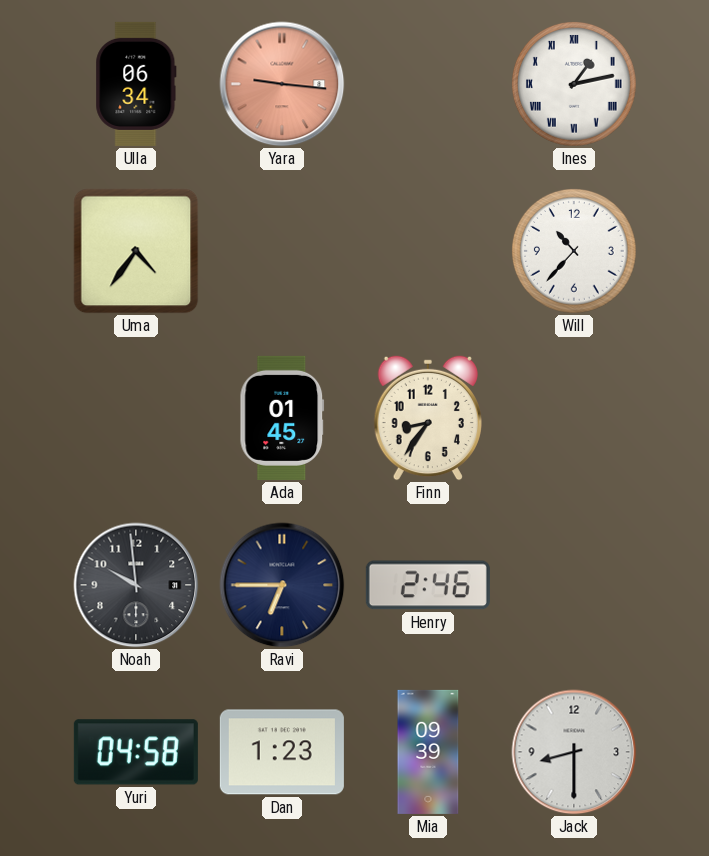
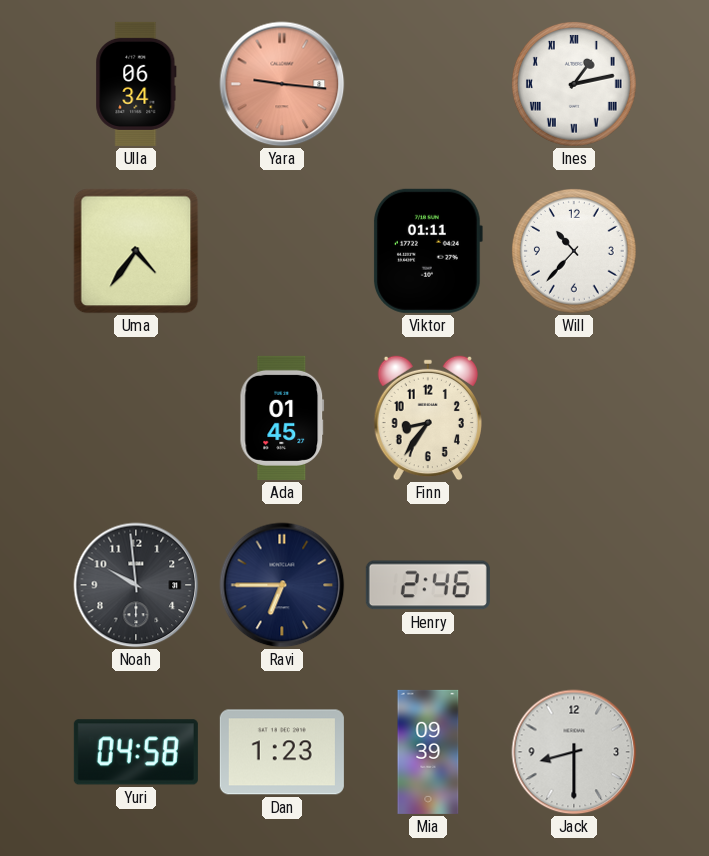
Viktor: none -> 01:11 (428, 251)
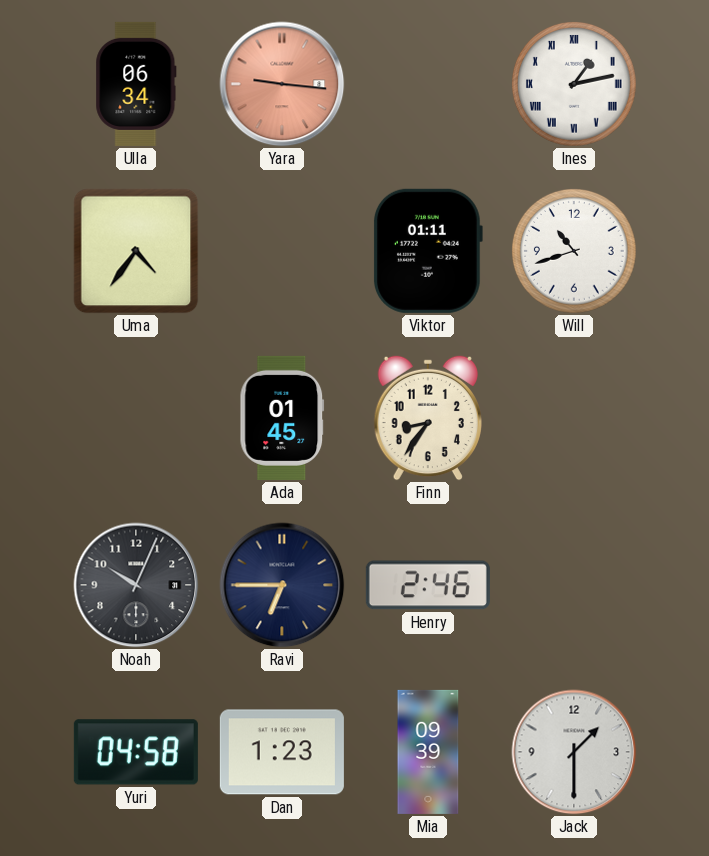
Will: 10:37 -> 10:42 (575, 252)
Noah: 9:59 -> 10:04 (136, 585)
Jack: 8:30 -> 1:30 (574, 752)
